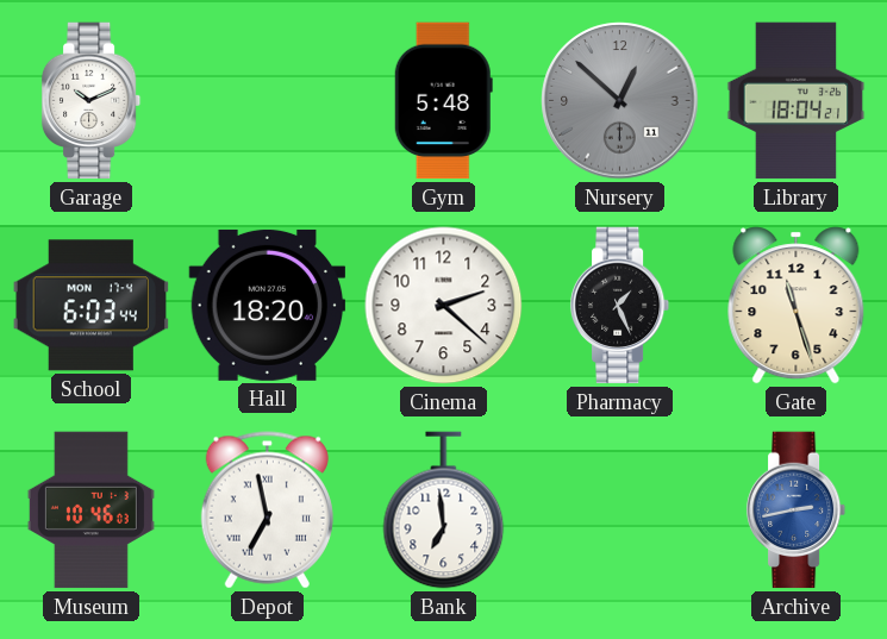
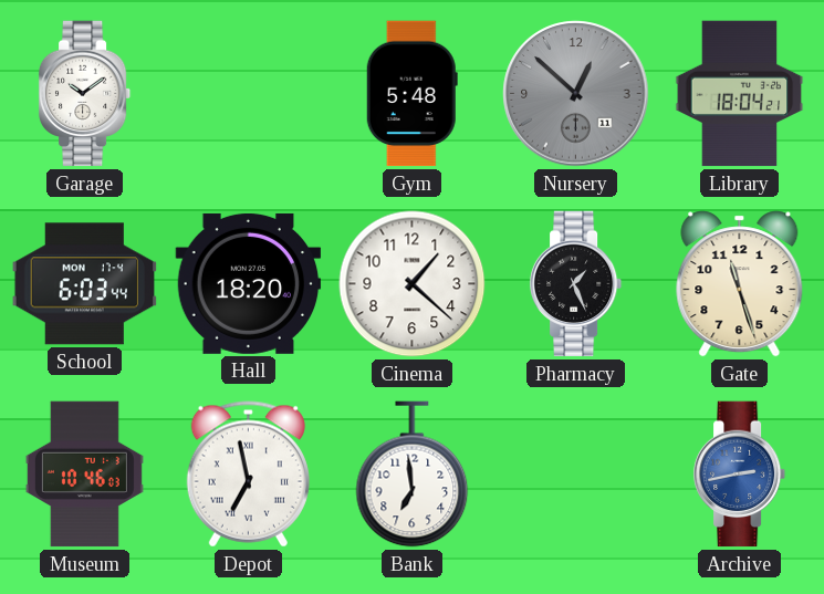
Garage: 10:11 -> 10:09 (85, 94)
Cinema: 2:22 -> 1:22 (413, 284)
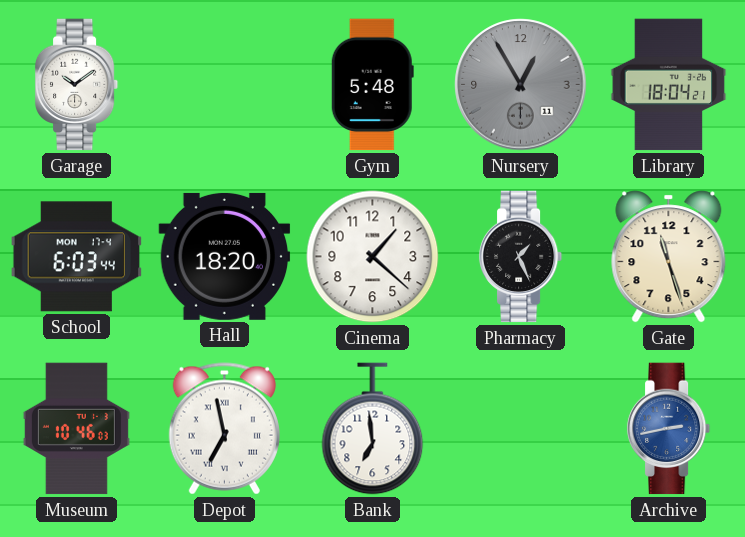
Nursery: 12:52 -> 12:55 (521, 85)
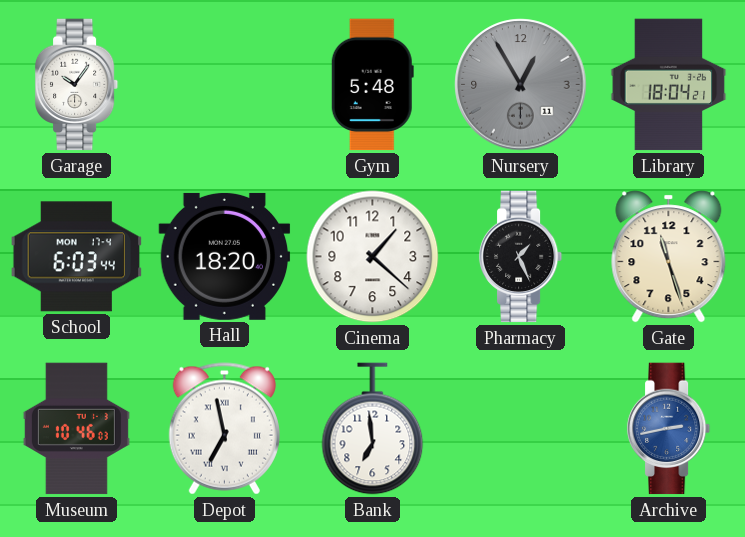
Garage: 10:09 -> 10:06 (77, 85)
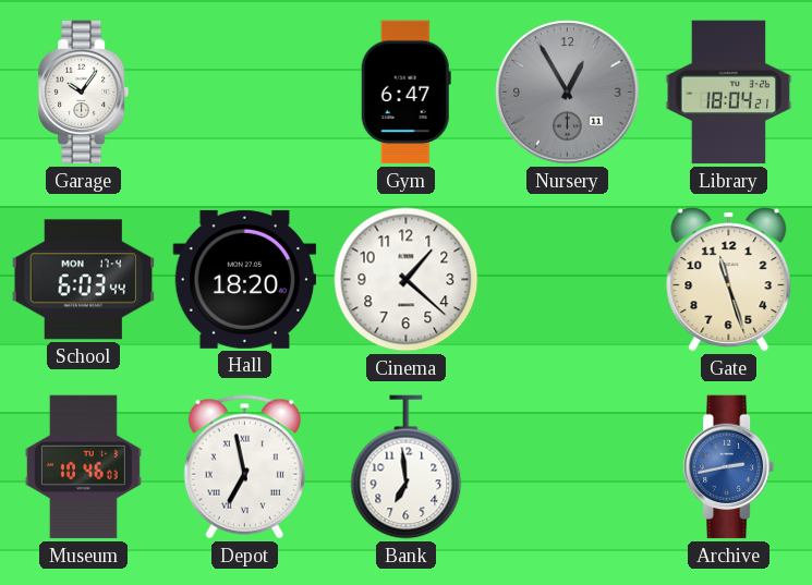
Gym: 5:48 -> 6:47 (405, 93)
Pharmacy: 1:26 -> none (521, 257)
